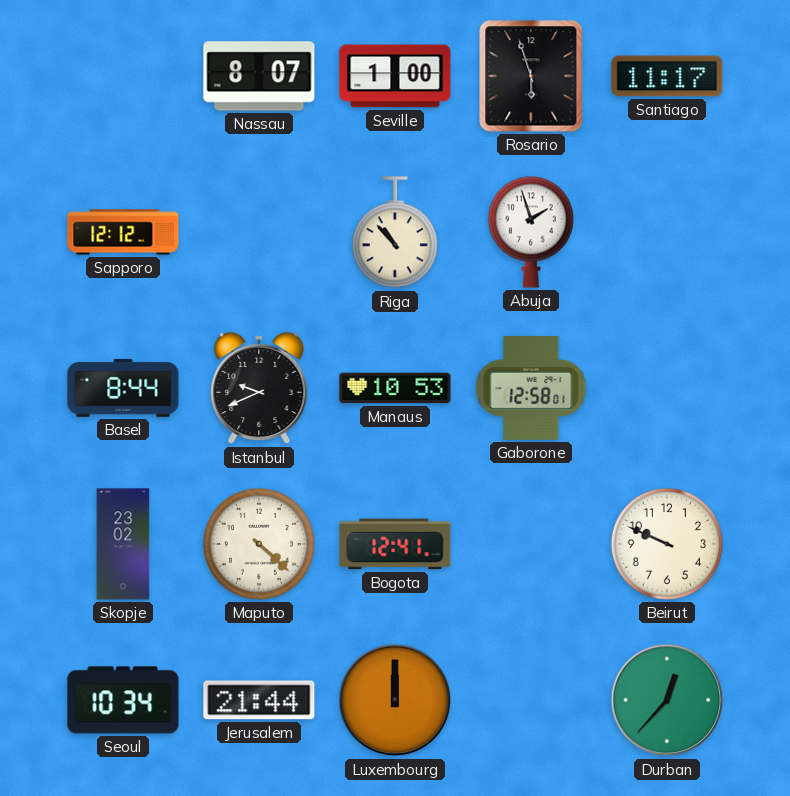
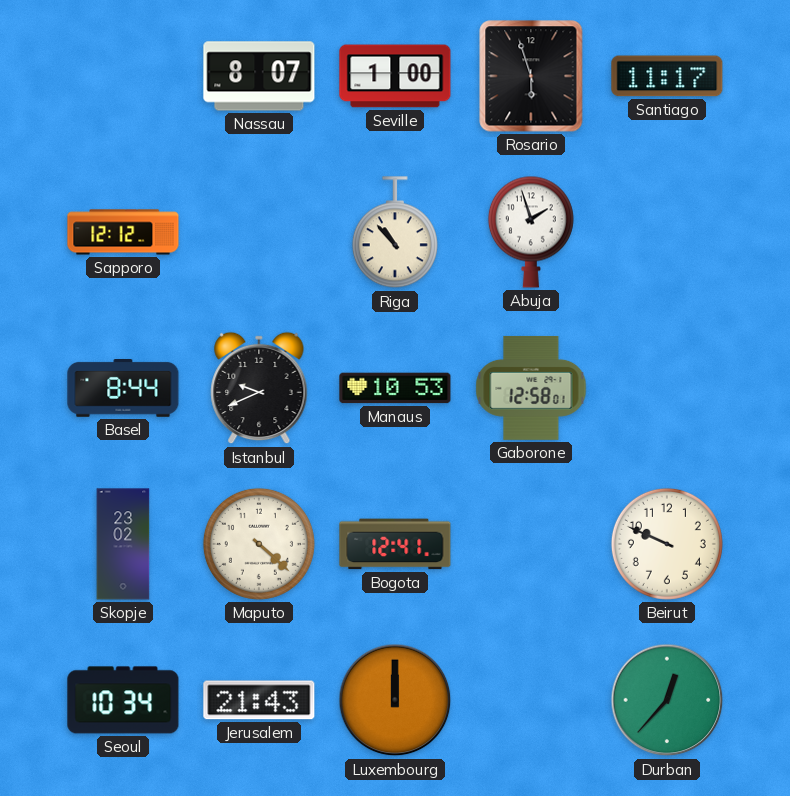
Jerusalem: 21:44 -> 21:43 (259, 700)
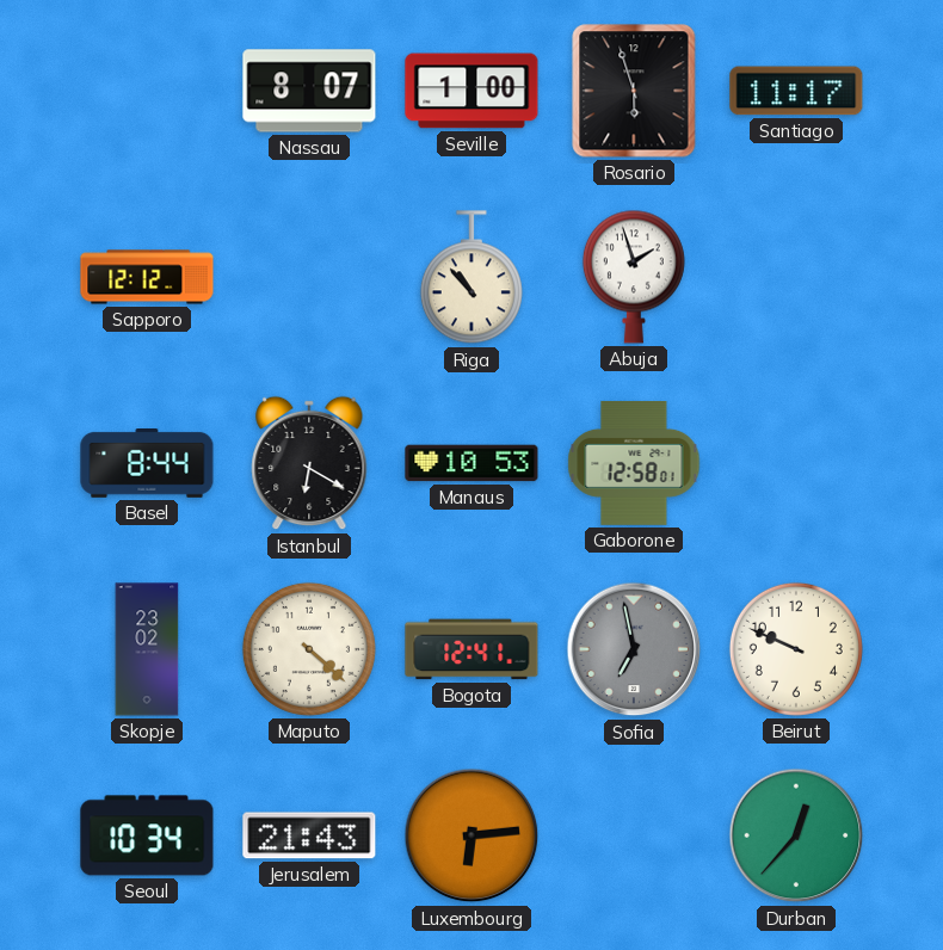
Istanbul: 9:41 -> 6:20 (309, 463)
Sofia: none -> 6:58 (634, 649)
Luxembourg: 12:00 -> 6:14 (471, 835)
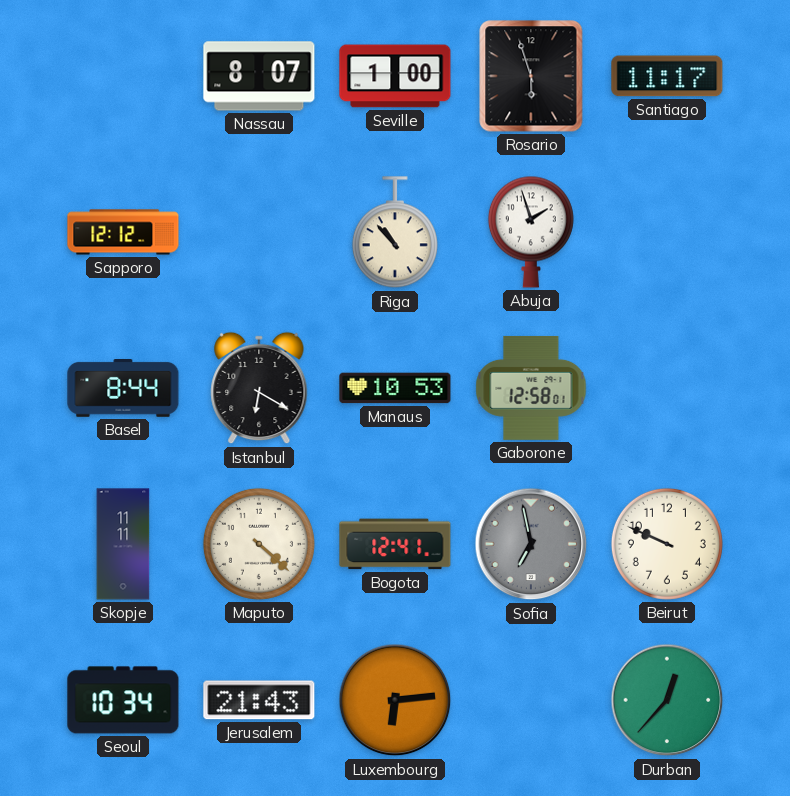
Skopje: 23:02 -> 11:11 (123, 544)
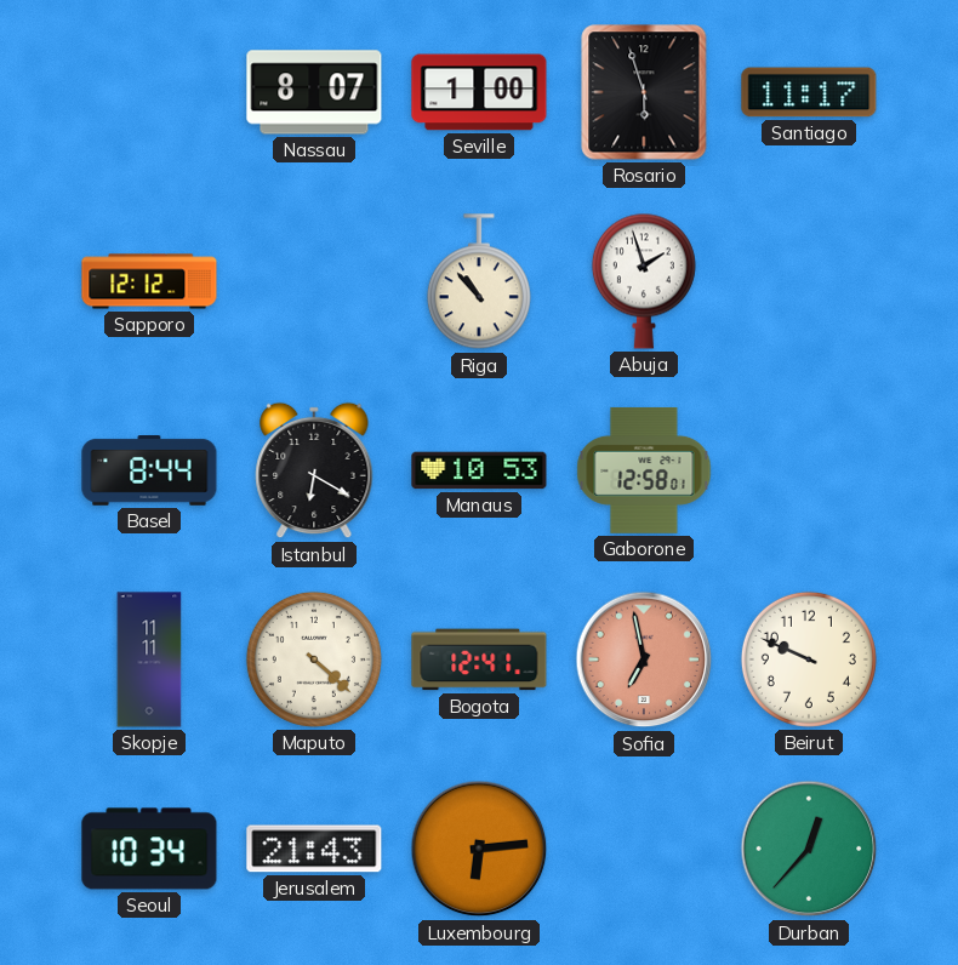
Sofia dial: grey -> salmon (644, 659)
